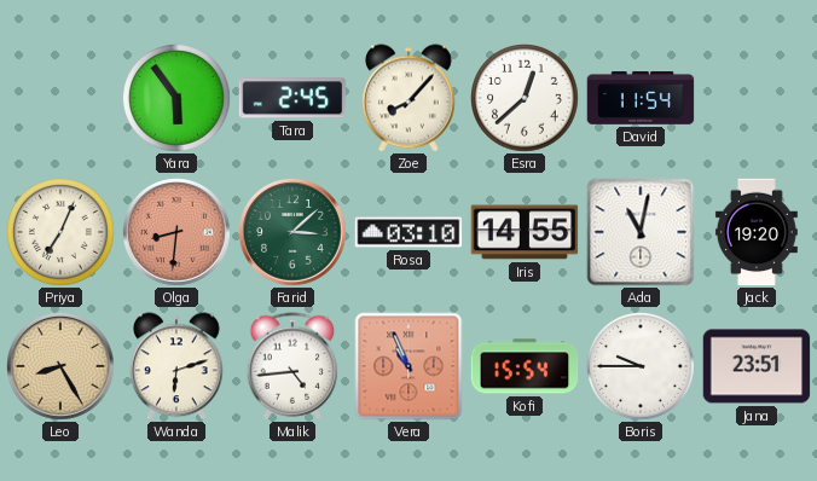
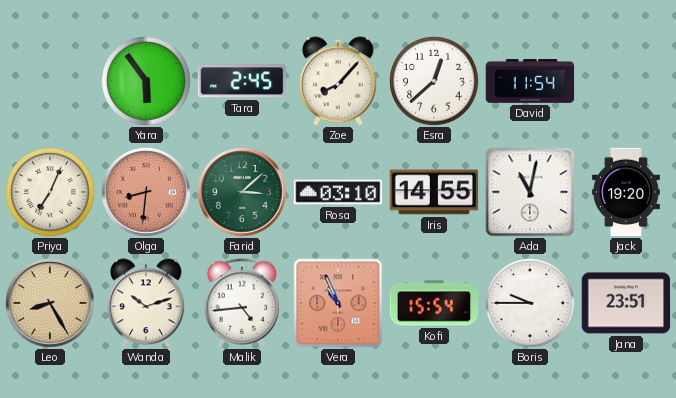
Wanda: 6:12 -> 10:12 (147, 303)
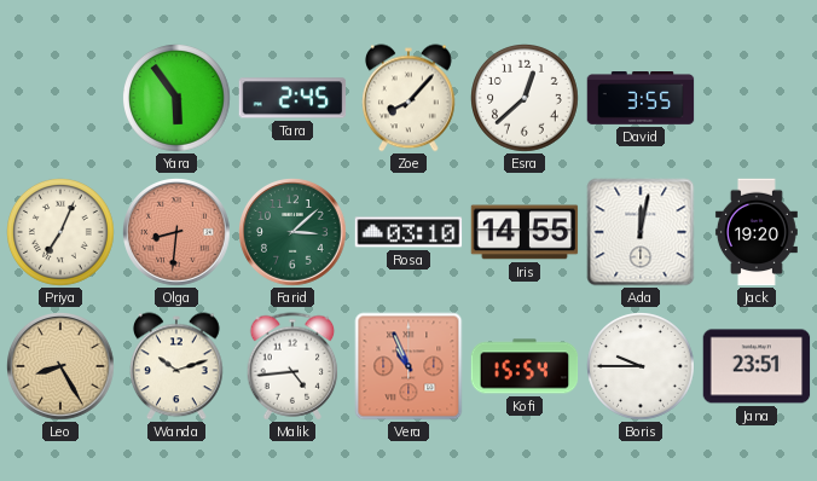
David: 11:54 -> 3:55 (641, 99)
Ada: 11:02 -> 12:02 (641, 232)
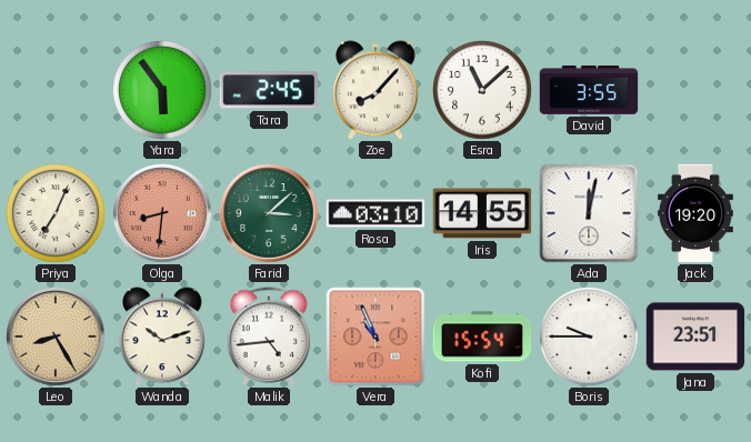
Esra: 12:38 -> 11:08 (483, 91)
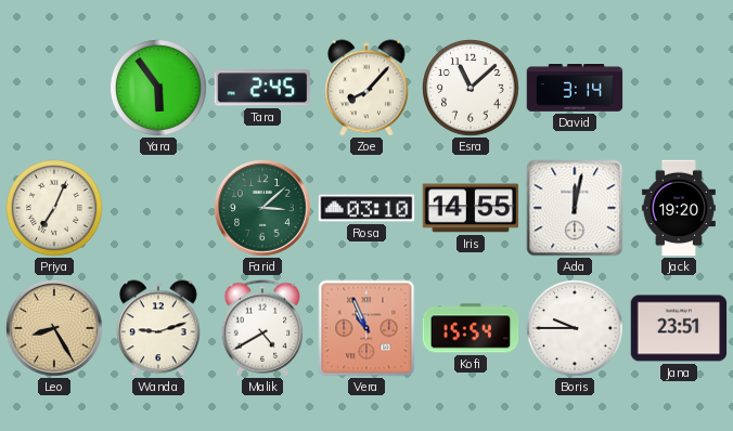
David: 3:55 -> 3:14 (575, 89)
Olga: 8:31 -> none (163, 214)
Wanda: 10:12 -> 9:12 (159, 328)
Malik: 4:44 -> 4:40 (262, 328)
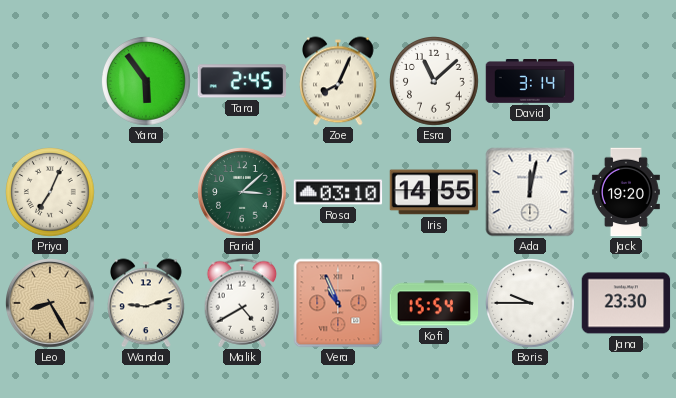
Zoe: 8:07 -> 8:04 (339, 81)
Jana: 23:51 -> 23:30 (626, 303)
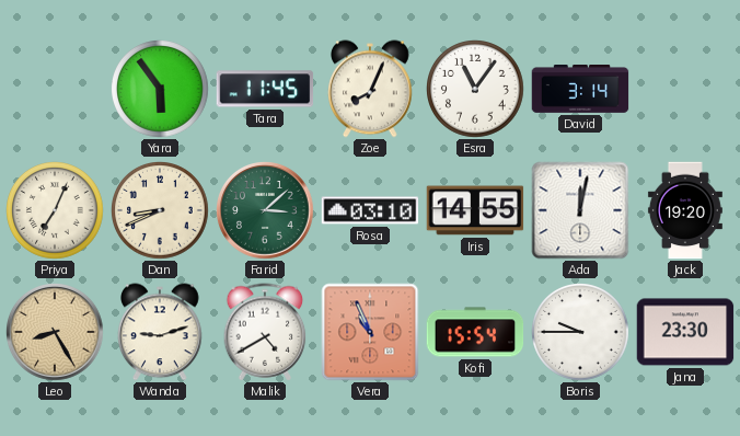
Tara: 2:45 -> 11:45 (265, 89)
Esra: 11:08 -> 11:06 (476, 90)
Dan: none -> 8:41 (161, 211)
